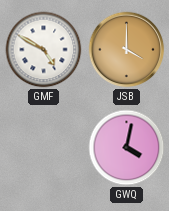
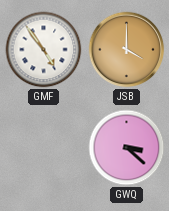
GMF: 4:50 -> 4:54 (44, 50)
GWQ: 4:02 -> 3:22 (127, 148)
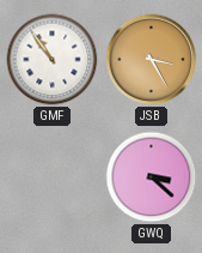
GMF: 4:54 -> 10:54 (53, 60)
JSB: 4:00 -> 3:25 (152, 60)
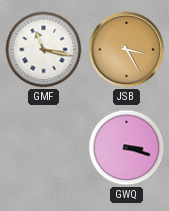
GMF: 10:54 -> 11:17 (44, 50)
GWQ: 3:22 -> 3:18 (127, 148)
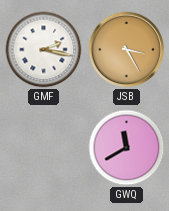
GMF: 11:17 -> 2:17 (44, 50)
GWQ: 3:18 -> 11:40 (127, 148)
